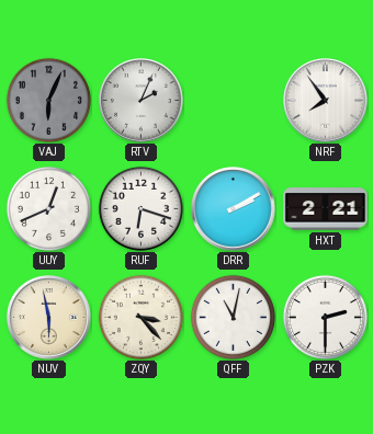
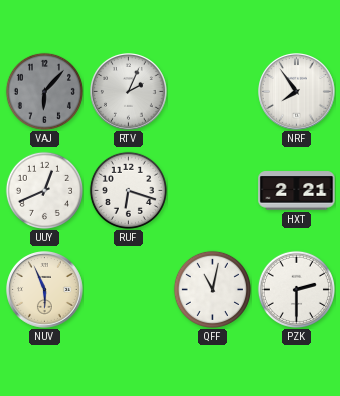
VAJ: 6:04 -> 6:07 (44, 91)
DRR: 2:10 -> none (234, 209)
NUV: 5:58 -> 5:56 (45, 290)
ZQY: 3:23 -> none (140, 317)
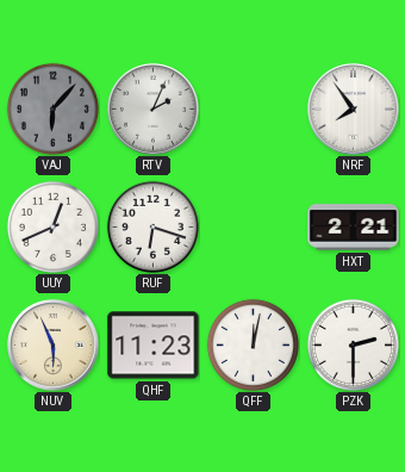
QHF: none -> 11:23 (154, 346)
QFF: 11:02 -> 12:02 (253, 344)
